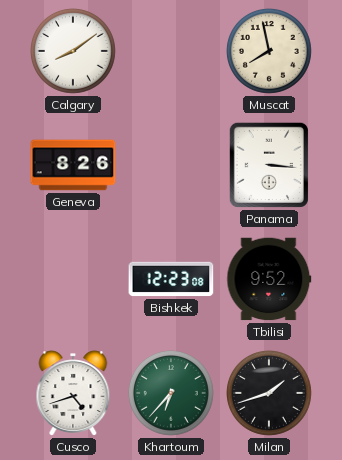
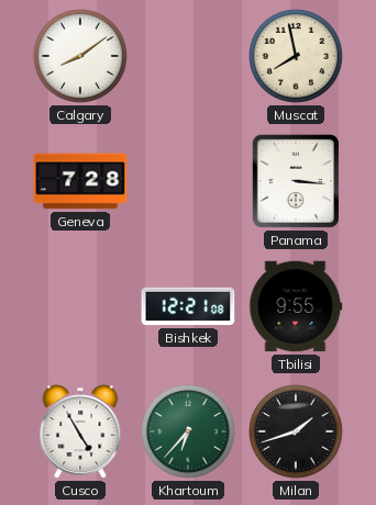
Geneva: 8:26 -> 7:28 (80, 181)
Bishkek: 12:23 -> 12:21 (188, 306)
Tbilisi: 9:52 -> 9:55 (296, 306)
Cusco: 4:42 -> 4:55 (80, 431)
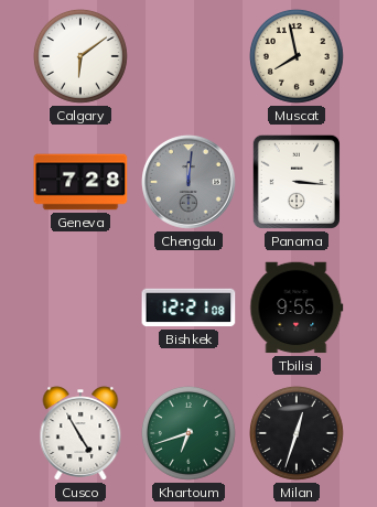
Calgary: 8:09 -> 6:09 (80, 56)
Chengdu: none -> 12:01 (190, 183)
Khartoum: 6:37 -> 6:42 (188, 433)
Milan: 1:42 -> 12:33 (297, 433)
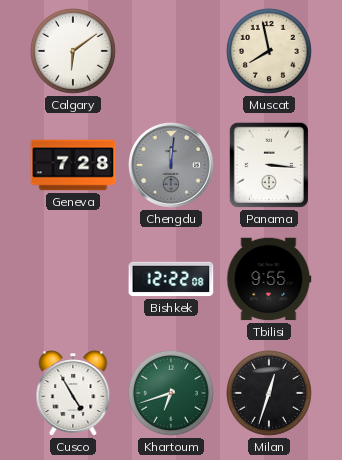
Bishkek: 12:21 -> 12:22 (171, 279)
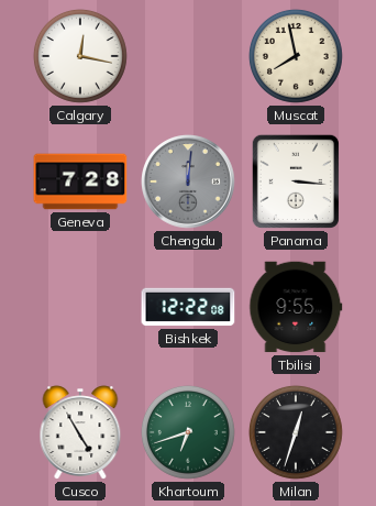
Calgary: 6:09 -> 12:17 (80, 56)
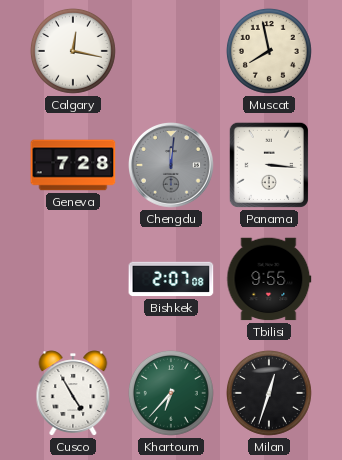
Bishkek: 12:22 -> 2:07 (171, 279)
Khartoum: 6:42 -> 6:37 (171, 393)
